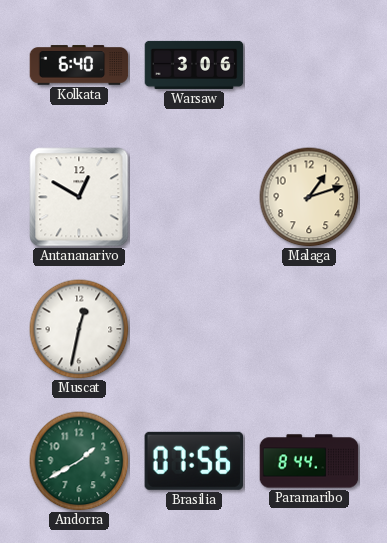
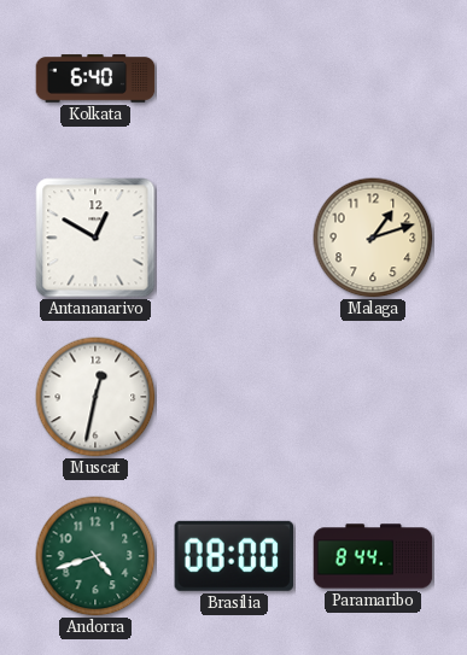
Warsaw: 3:06 -> none (194, 65)
Andorra: 1:40 -> 4:42 (95, 556)
Brasilia: 07:56 -> 08:00 (233, 556)
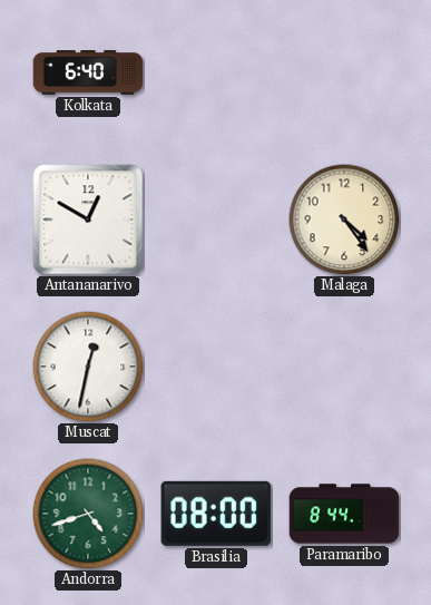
Malaga: 1:12 -> 4:24 (344, 219)
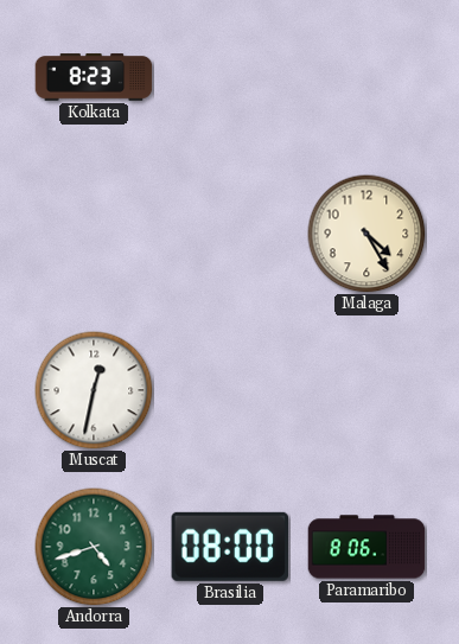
Kolkata: 6:40 -> 8:23 (94, 77)
Antananarivo: 12:50 -> none (88, 219)
Malaga: 4:24 -> 4:25 (366, 234)
Paramaribo: 8:44 -> 8:06 (366, 547)
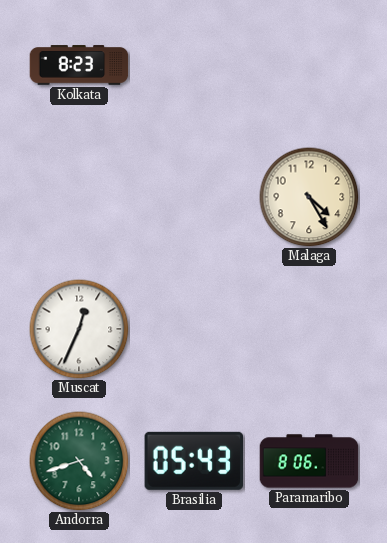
Muscat: 12:32 -> 12:34 (79, 329)
Brasilia: 08:00 -> 05:43 (193, 461)
